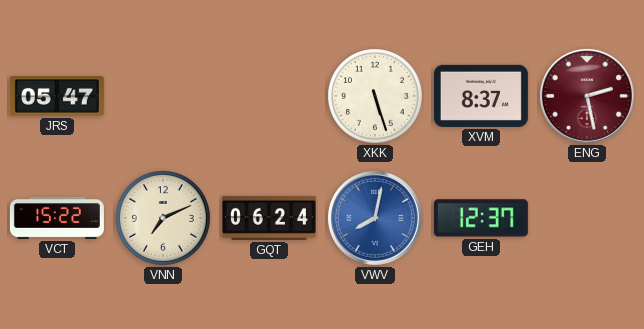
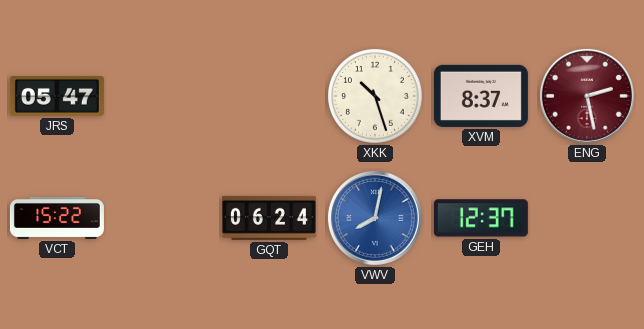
XKK: 5:27 -> 10:27 (376, 97)
VNN: 7:11 -> none (164, 219)
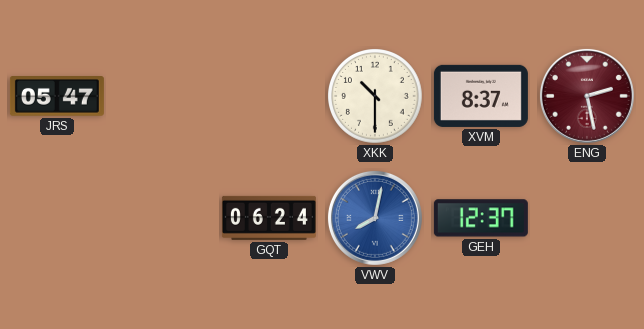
XKK: 10:27 -> 10:30 (376, 97)
VCT: 15:22 -> none (57, 218)
